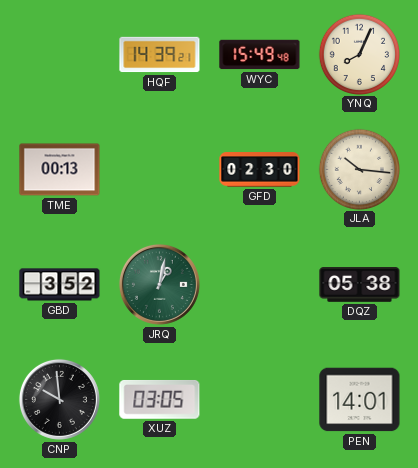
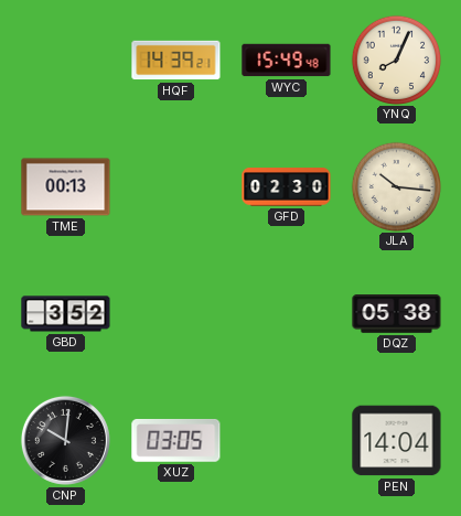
JRQ: 1:02 -> none (159, 284)
CNP: 9:59 -> 10:01 (65, 440)
PEN: 14:01 -> 14:04 (397, 441)
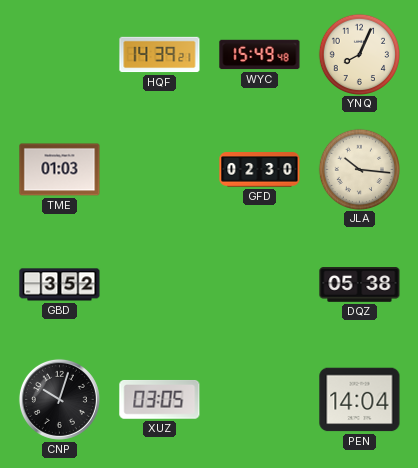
TME: 00:13 -> 01:03 (60, 170)
CNP: 10:01 -> 10:03 (59, 399)
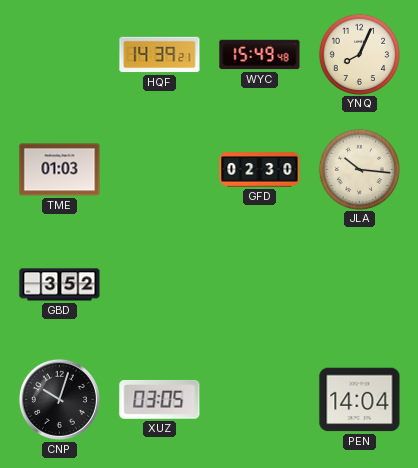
DQZ: 05:38 -> none (360, 285)
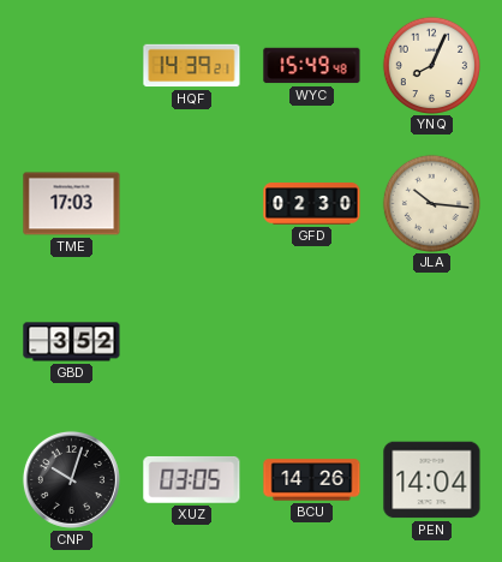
TME: 01:03 -> 17:03 (72, 204)
BCU: none -> 14:26 (312, 480)
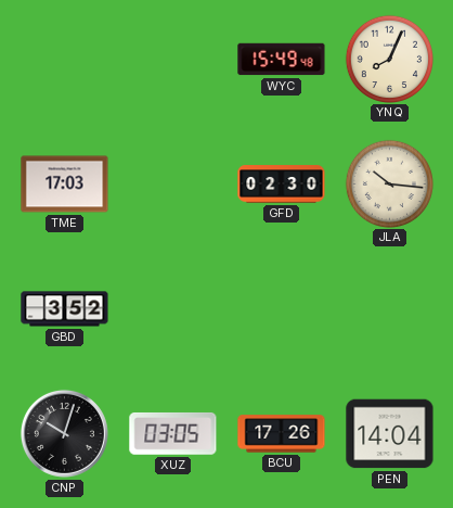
HQF: 14:39 -> none (192, 66)
BCU: 14:26 -> 17:26 (282, 434)
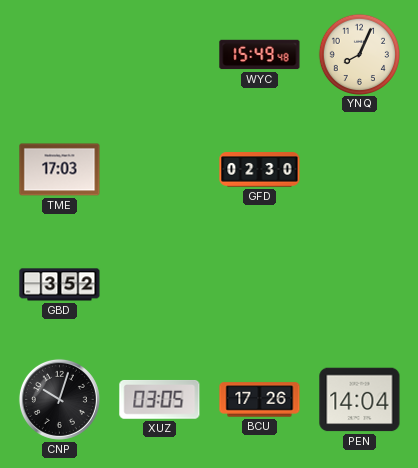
JLA: 10:16 -> none (389, 183)
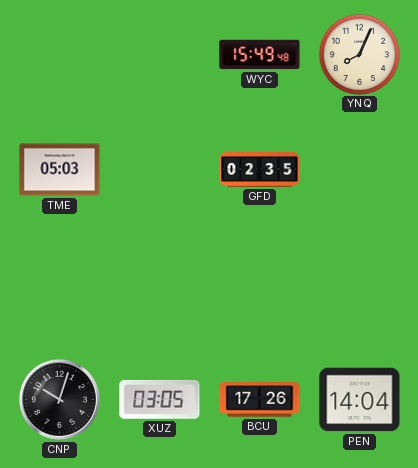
TME: 17:03 -> 05:03 (60, 170)
GFD: 02:30 -> 02:35 (260, 170)
GBD: 3:52 -> none (60, 285)
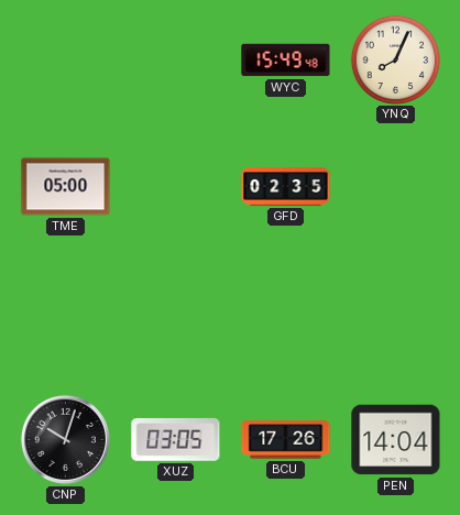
TME: 05:03 -> 05:00 (66, 187)
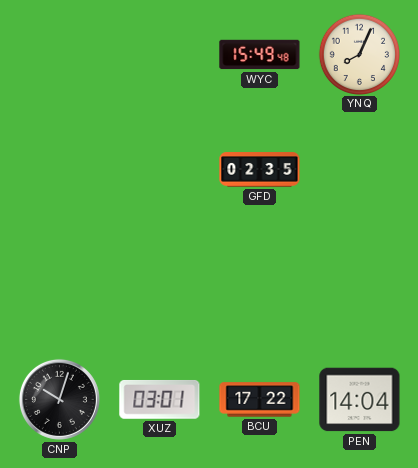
TME: 05:00 -> none (66, 187)
XUZ: 03:05 -> 03:01 (160, 399)
BCU: 17:26 -> 17:22 (260, 400)
